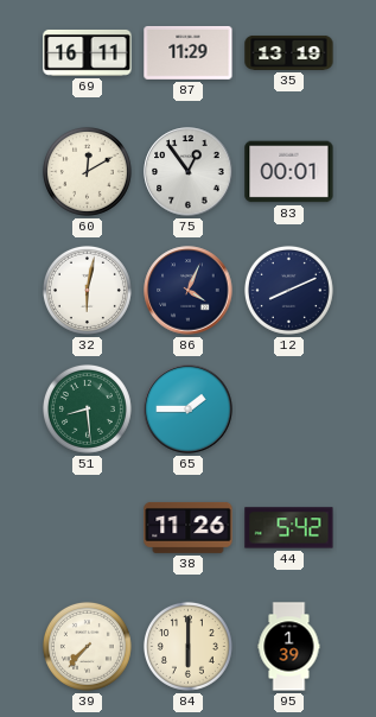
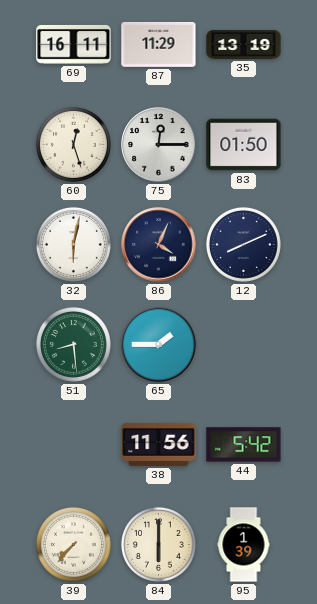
60: 12:10 -> 12:27 (73, 144)
75: 12:54 -> 12:15 (159, 145)
83: 00:01 -> 01:50 (244, 145)
38: 11:26 -> 11:56 (159, 444)
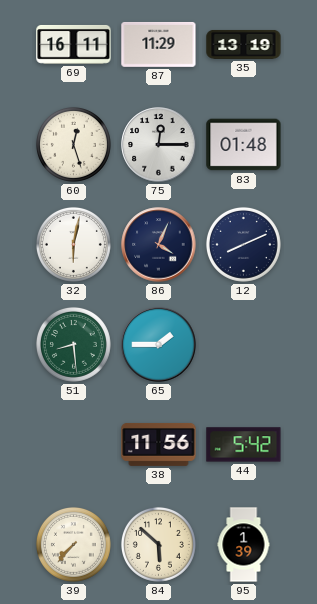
83: 01:50 -> 01:48 (244, 145)
84: 6:00 -> 5:52 (158, 544)
